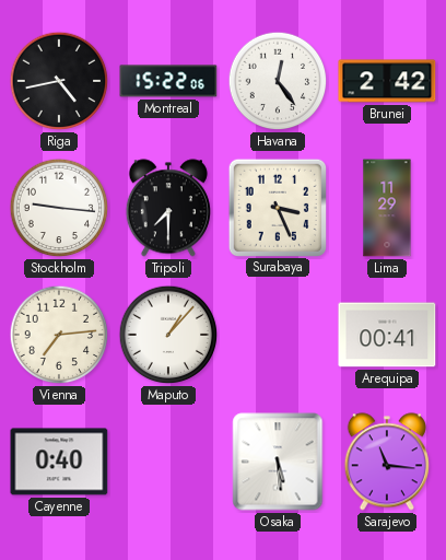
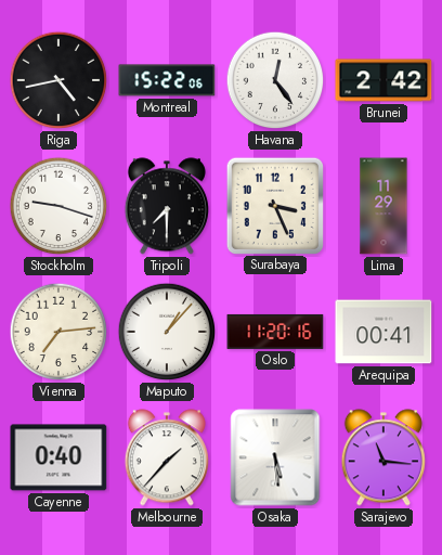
Stockholm: 9:16 -> 9:18 (58, 206)
Oslo: none -> 11:20 (275, 332)
Melbourne: none -> 1:37 (167, 457)
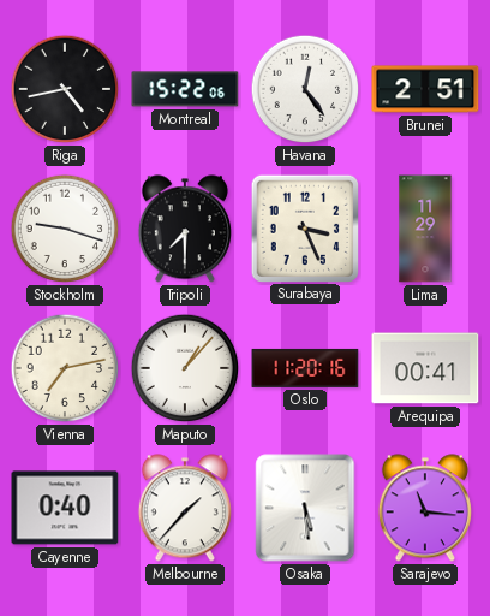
Brunei: 2:42 -> 2:51 (425, 89)
Vienna: 7:14 -> 7:13 (65, 368)
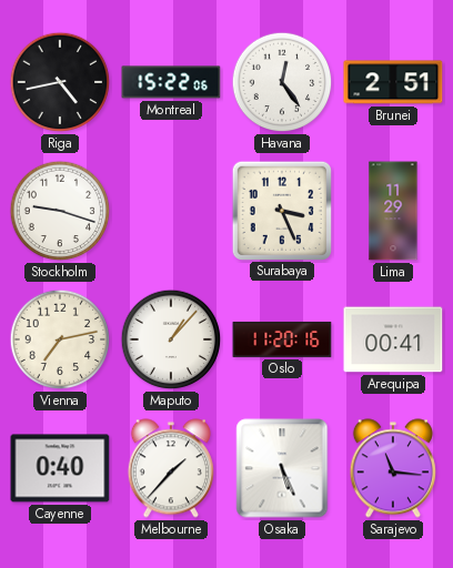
Tripoli: 7:30 -> none (185, 229)
Osaka: 5:29 -> 5:26 (282, 468)
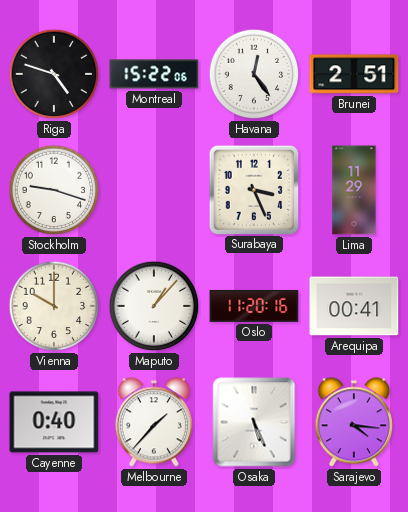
Riga: 4:43 -> 4:48 (54, 74)
Vienna: 7:13 -> 10:00 (54, 306)
Sarajevo: 11:16 -> 4:16 (354, 422)
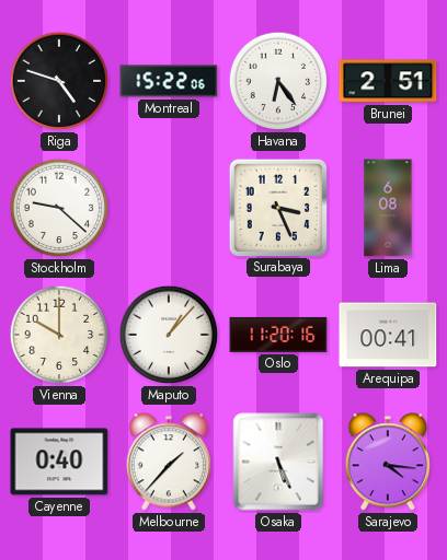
Havana: 12:24 -> 6:24 (278, 81)
Stockholm: 9:18 -> 9:22 (59, 208)
Lima: 11:29 -> 6:08 (388, 208)
